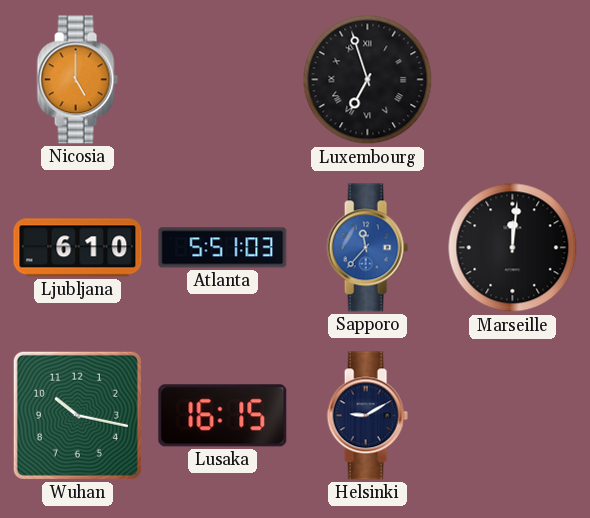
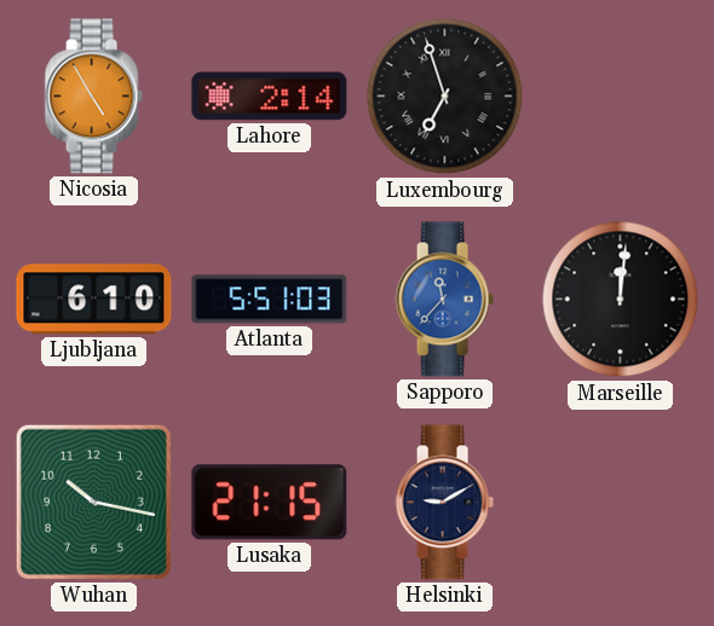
Nicosia: 5:00 -> 4:55 (93, 97)
Lahore: none -> 2:14 (270, 97)
Lusaka: 16:15 -> 21:15 (270, 503)
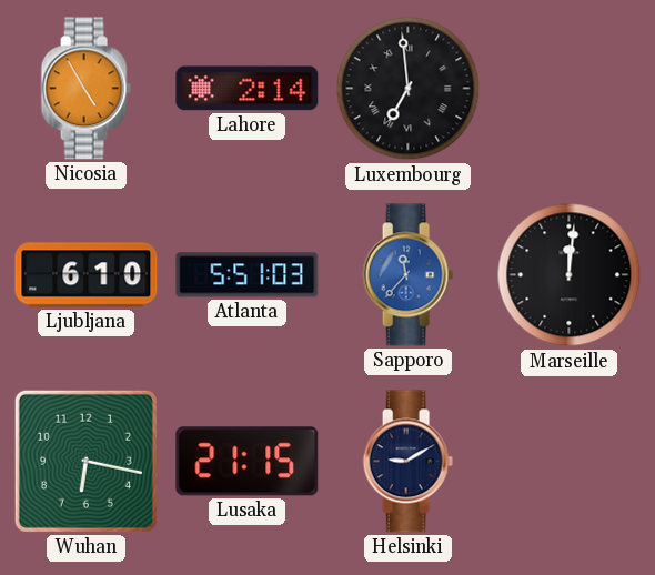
Luxembourg: 6:57 -> 6:59 (409, 89)
Wuhan: 10:17 -> 6:17 (85, 461)
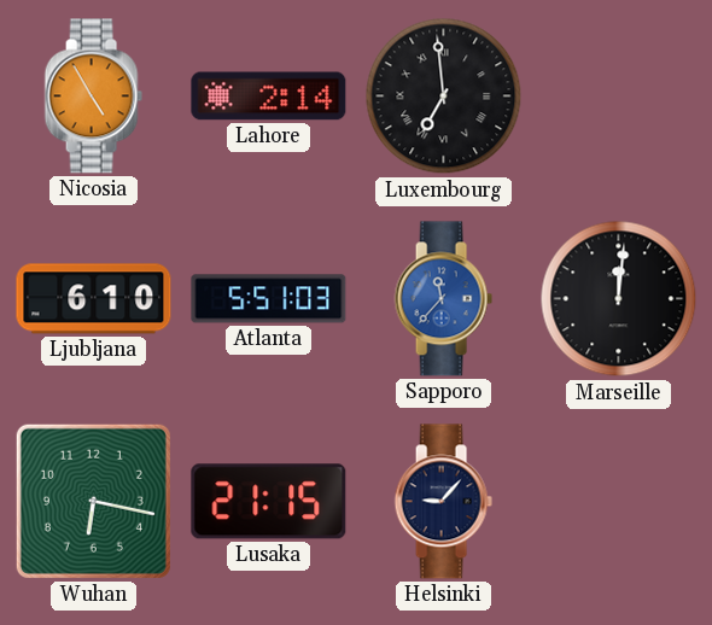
Helsinki: 9:10 -> 9:07 (443, 502)
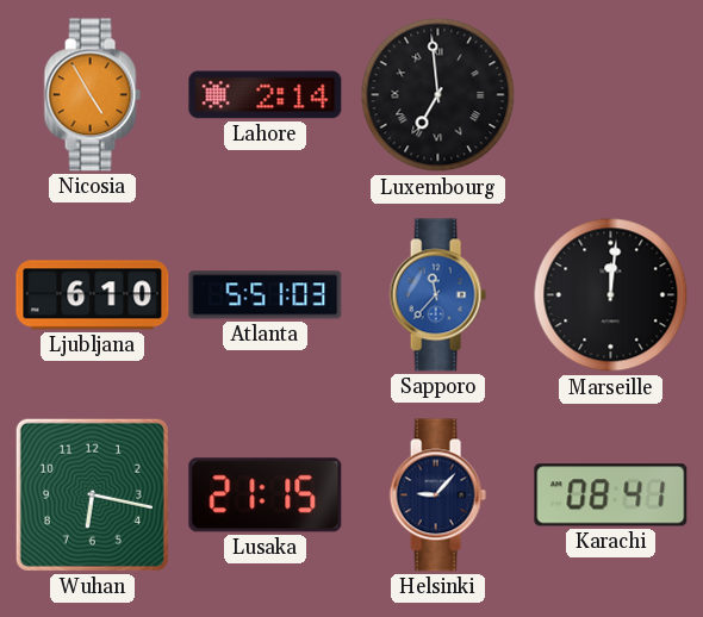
Karachi: none -> 08:41 (611, 496)
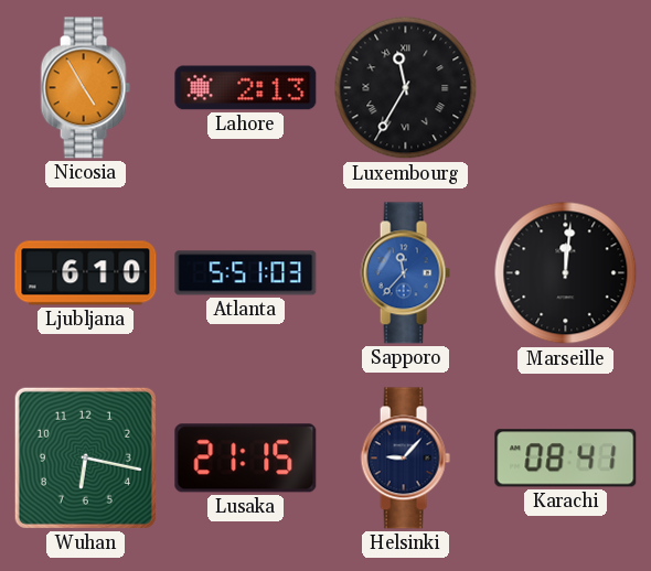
Lahore: 2:14 -> 2:13 (246, 88)
Luxembourg: 6:59 -> 11:35 (406, 88)
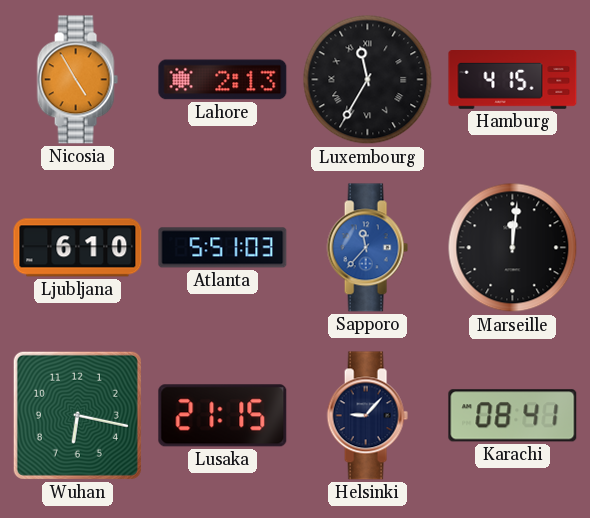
Hamburg: none -> 4:15 (513, 80)
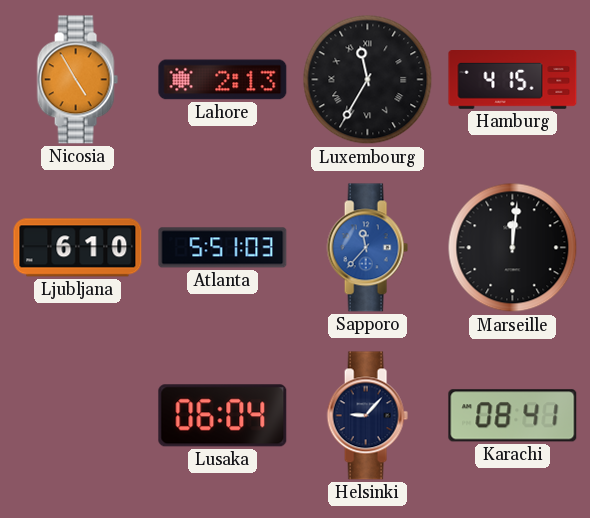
Wuhan: 6:17 -> none (77, 415)
Lusaka: 21:15 -> 06:04 (223, 416)
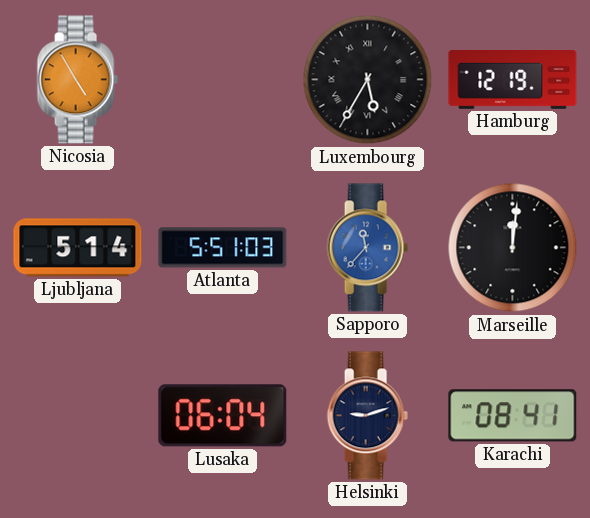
Lahore: 2:13 -> none (223, 80)
Luxembourg: 11:35 -> 5:35 (368, 80)
Hamburg: 4:15 -> 12:19 (513, 80)
Ljubljana: 6:10 -> 5:14 (78, 248)
Helsinki: 9:07 -> 9:12 (367, 416)
